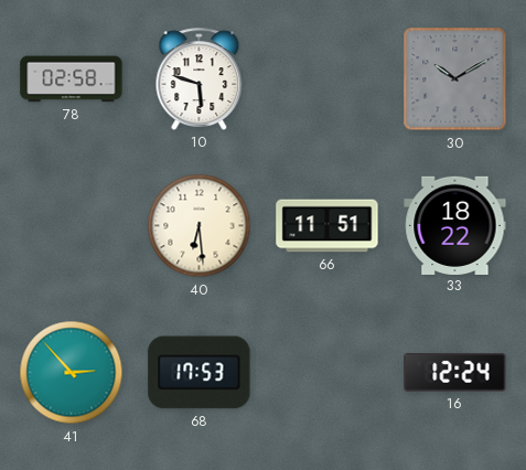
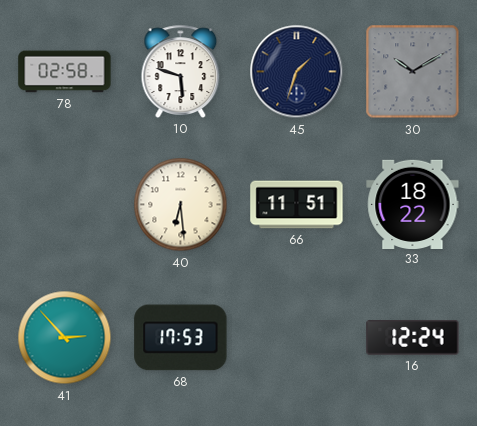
45: none -> 1:33 (297, 72)
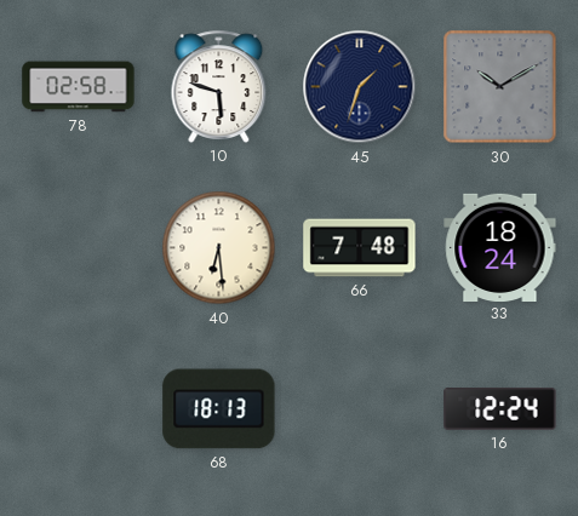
66: 11:51 -> 7:48 (360, 248)
33: 18:22 -> 18:24 (500, 247)
41: 2:53 -> none (65, 338)
68: 17:53 -> 18:13 (219, 409)
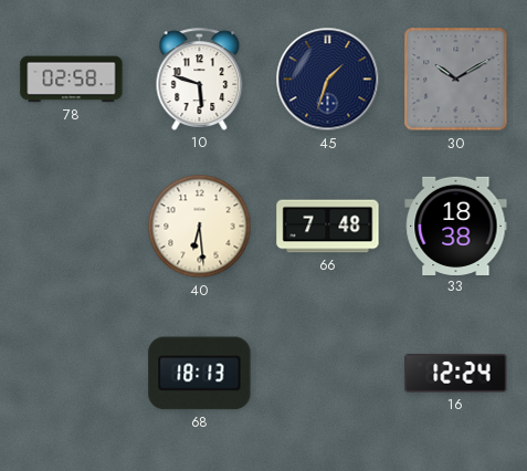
33: 18:24 -> 18:38 (456, 226)
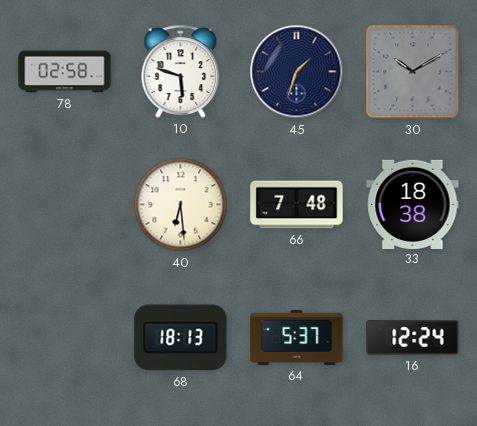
64: none -> 5:37 (297, 337)
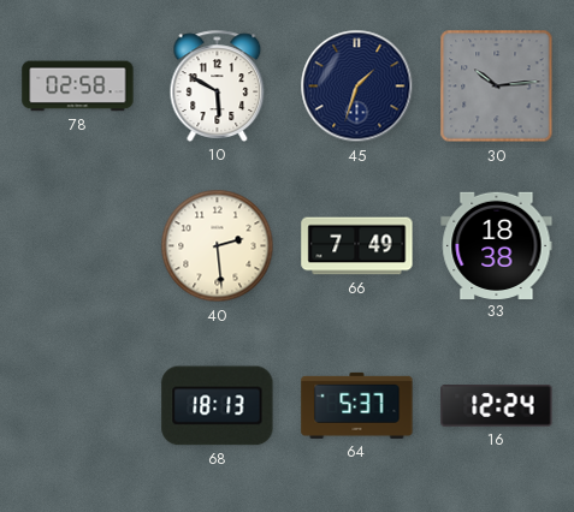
10: 5:48 -> 5:50 (218, 85)
30: 10:10 -> 10:14 (497, 87)
40: 6:29 -> 2:29 (218, 246)
66: 7:48 -> 7:49 (357, 246)
